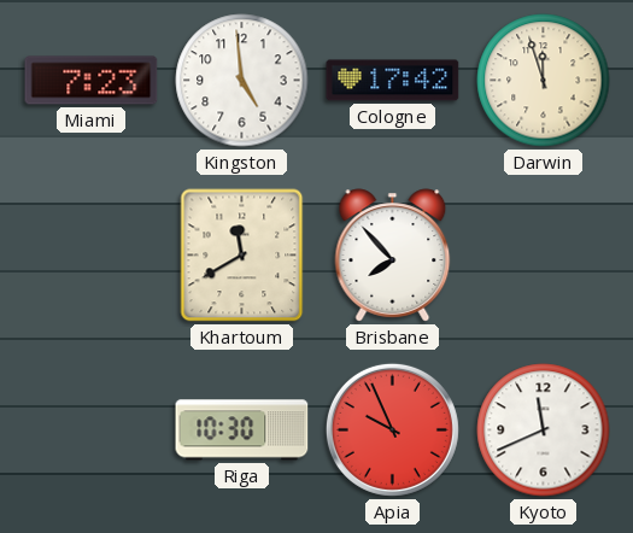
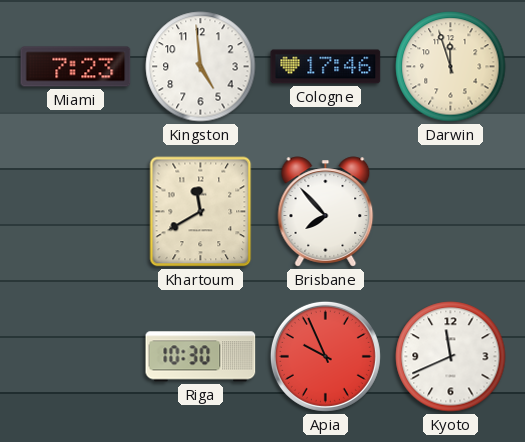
Cologne: 17:42 -> 17:46 (326, 67)
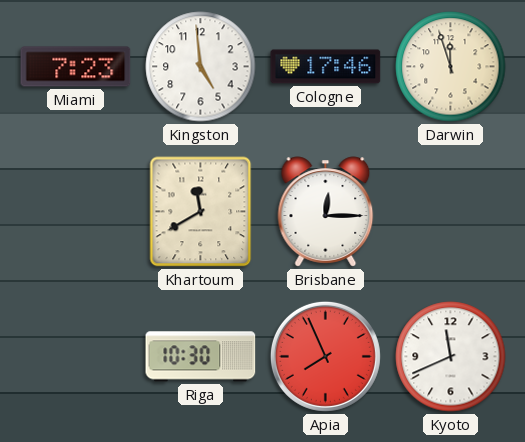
Brisbane: 7:53 -> 12:15 (326, 212)
Apia: 9:56 -> 7:56 (325, 356)
